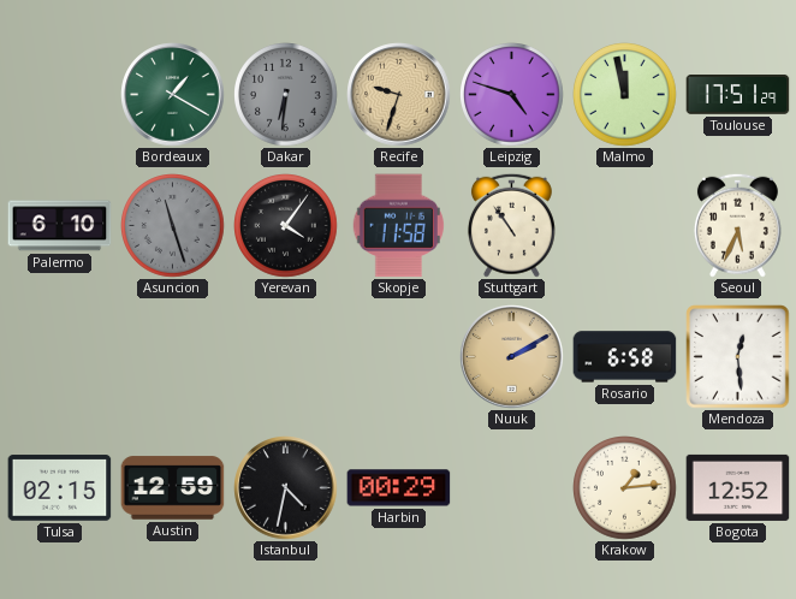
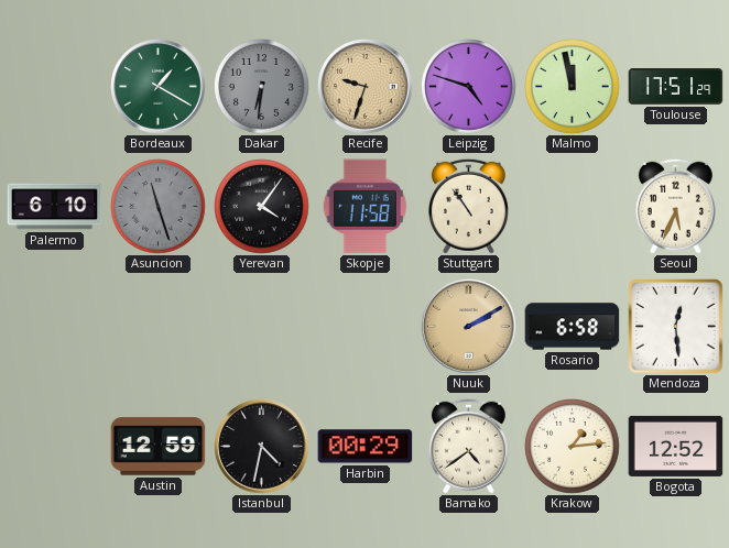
Tulsa: 02:15 -> none (60, 488)
Bamako: none -> 4:39 (468, 446)
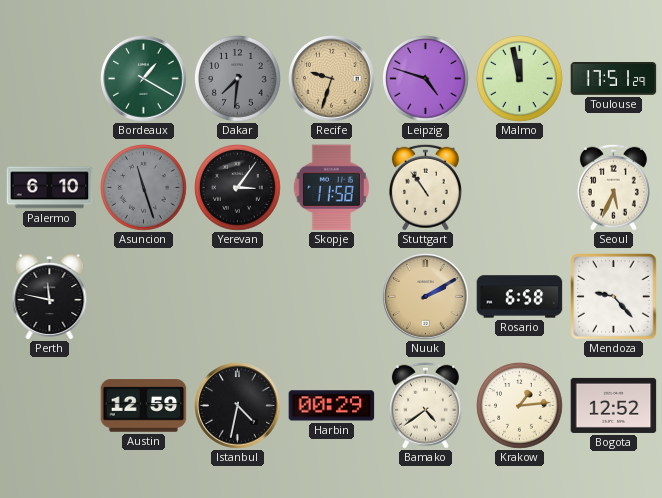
Dakar: 6:31 -> 7:31 (238, 79)
Yerevan: 4:06 -> 3:06 (238, 188)
Perth: none -> 11:47 (50, 297)
Mendoza: 12:29 -> 9:23 (614, 297)
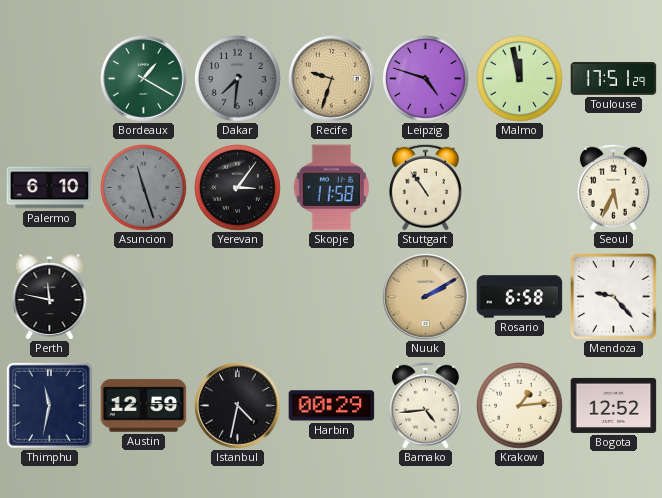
Thimphu: none -> 11:32 (49, 405)
Bamako: 4:39 -> 4:44 (425, 405)
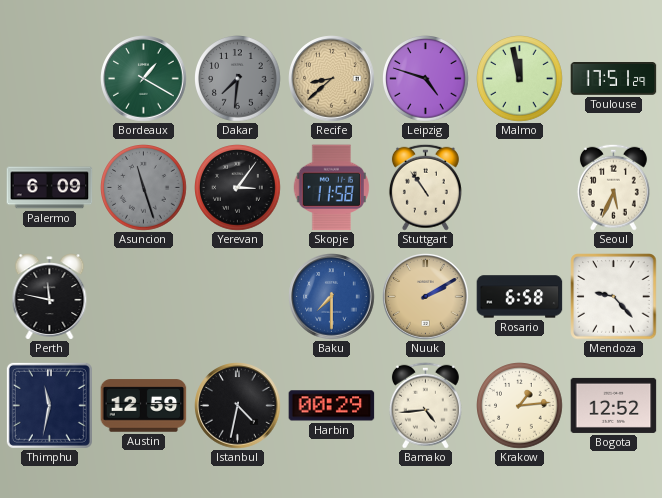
Recife: 9:33 -> 8:38 (332, 79)
Palermo: 6:10 -> 6:09 (50, 188)
Baku: none -> 7:30 (332, 297)
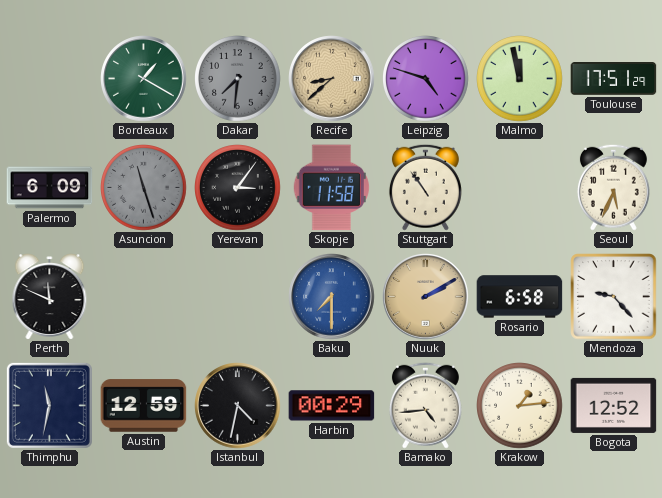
Perth: 11:47 -> 11:49 (50, 297)
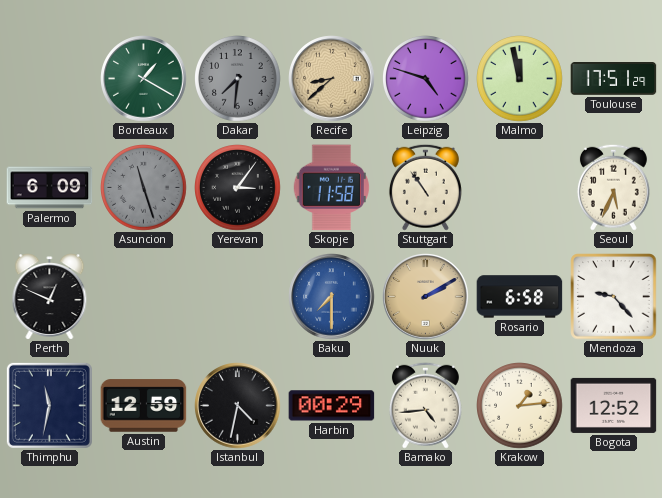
Perth: 11:49 -> 12:49 (50, 297)
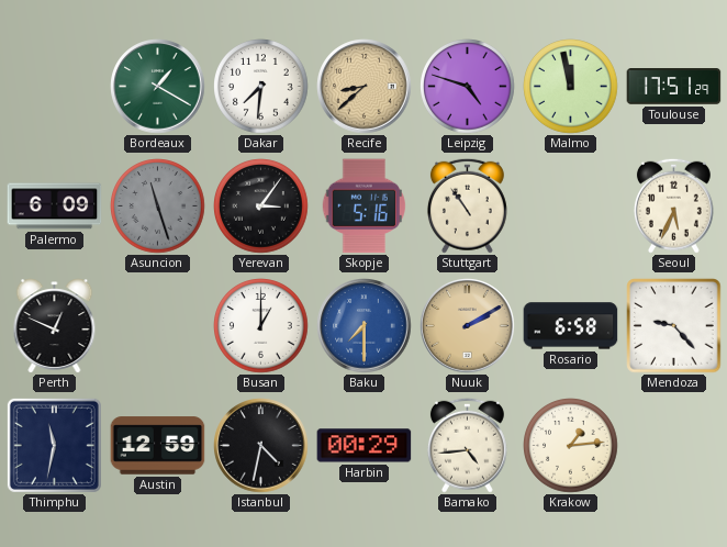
Dakar dial: grey -> white (261, 87)
Skopje: 11:58 -> 5:16 (363, 206)
Busan: none -> 1:00 (261, 326)
Bogota: 12:52 -> none (614, 405)
